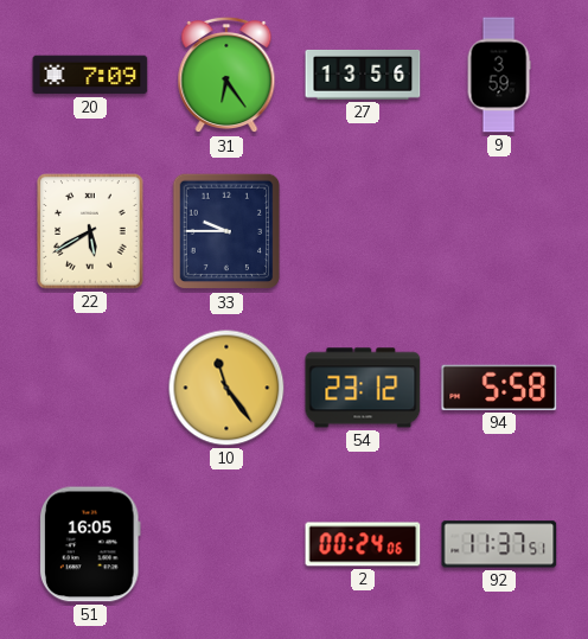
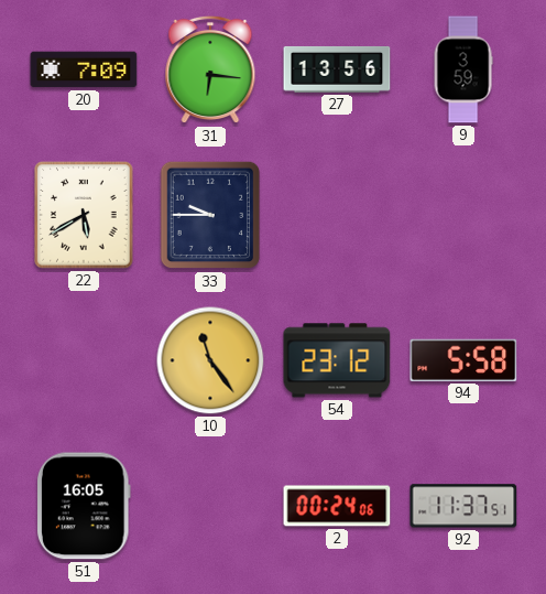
31: 6:24 -> 6:16 (210, 69)
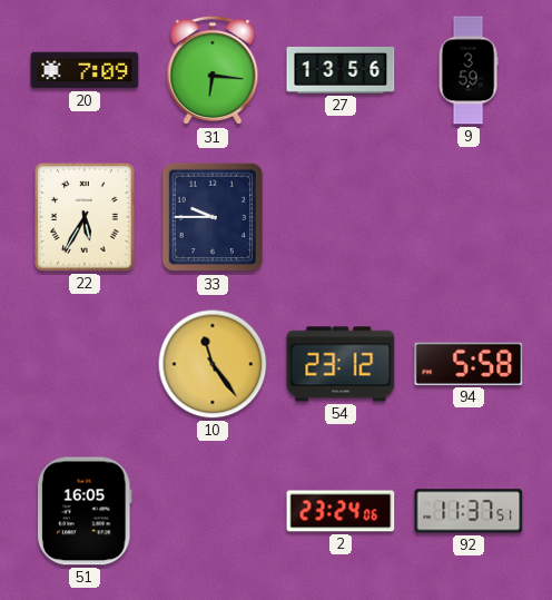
22: 5:40 -> 5:35 (85, 217)
2: 00:24 -> 23:24 (341, 511)
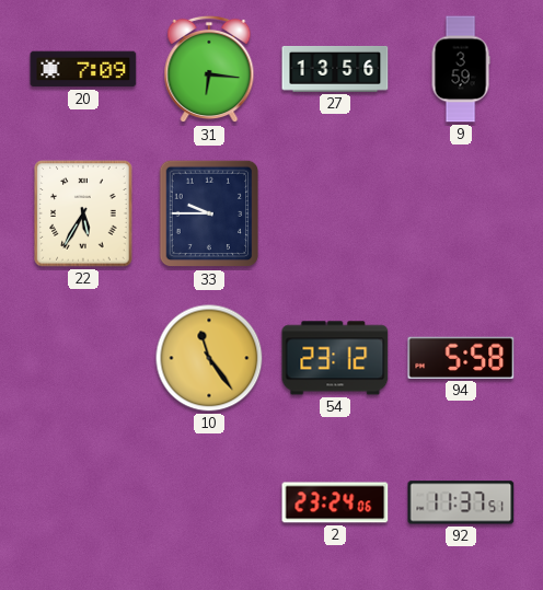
51: 16:05 -> none (85, 511)
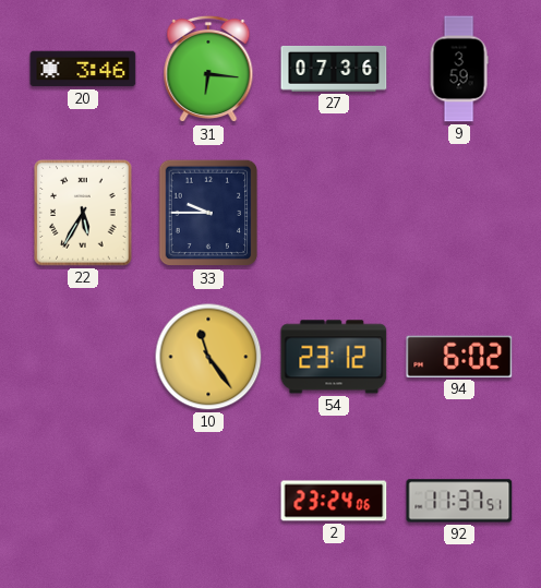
20: 7:09 -> 3:46 (83, 69)
27: 13:56 -> 07:36 (334, 69)
94: 5:58 -> 6:02 (459, 357)
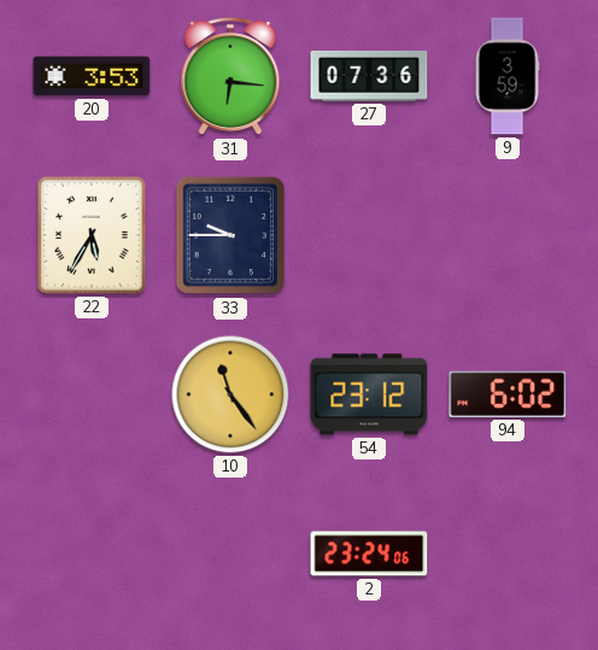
20: 3:46 -> 3:53 (92, 76)
92: 11:37 -> none (459, 501)
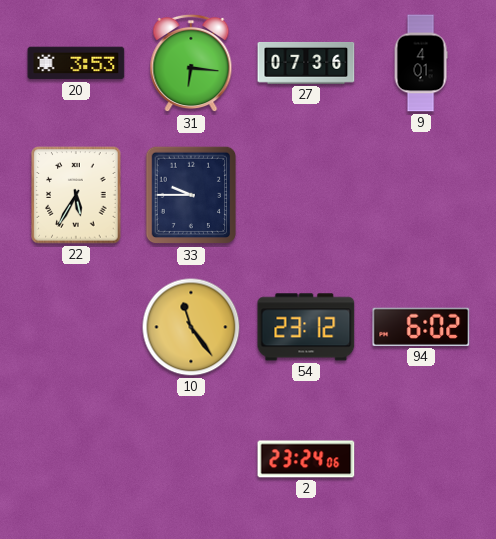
9: 3:59 -> 4:01 (421, 63)
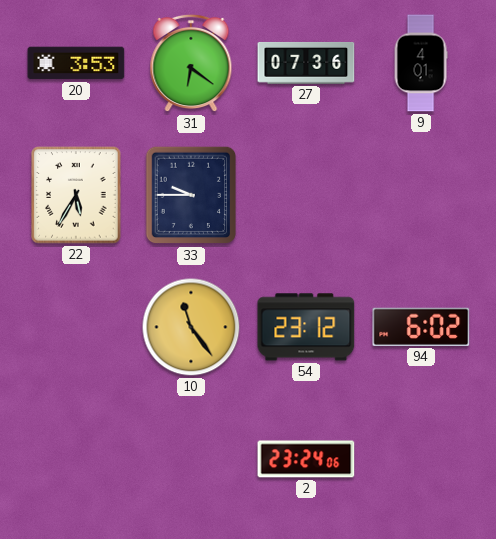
31: 6:16 -> 6:21 (191, 63)
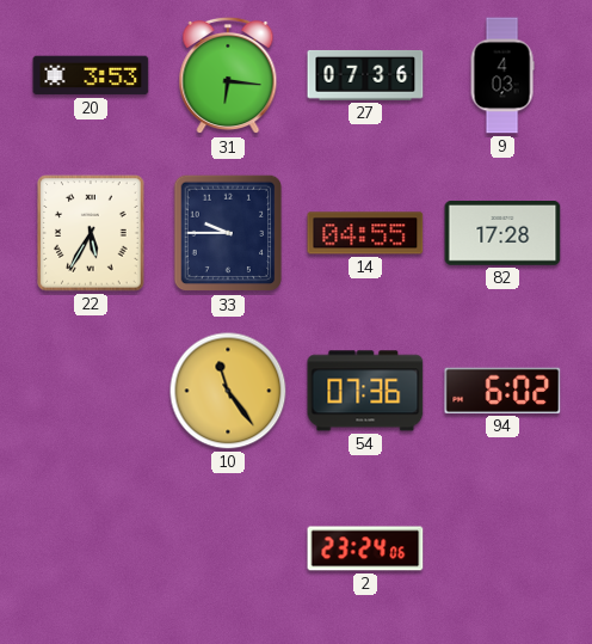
31: 6:21 -> 6:16 (228, 75)
9: 4:01 -> 4:03 (502, 75)
14: none -> 04:55 (365, 233)
82: none -> 17:28 (502, 234)
54: 23:12 -> 07:36 (365, 391)
